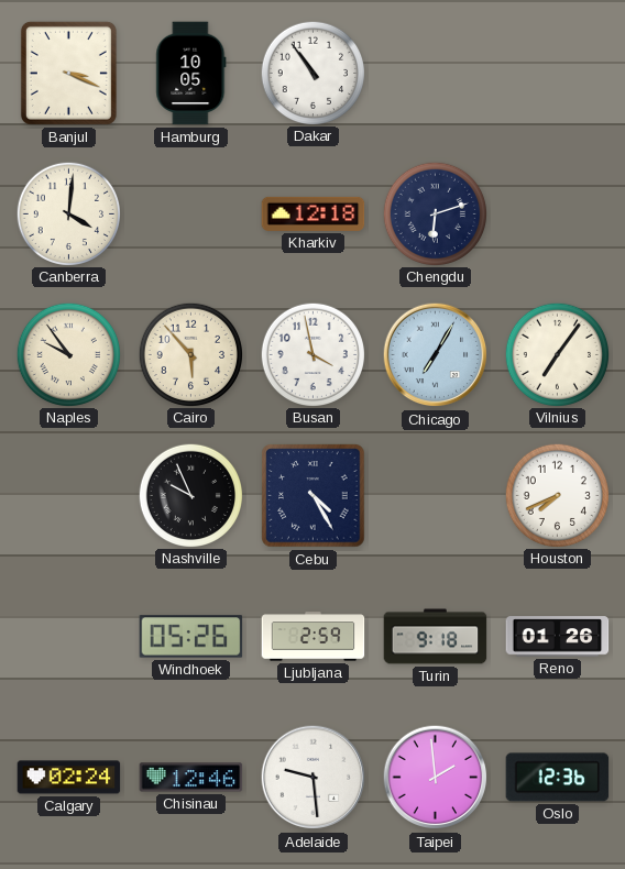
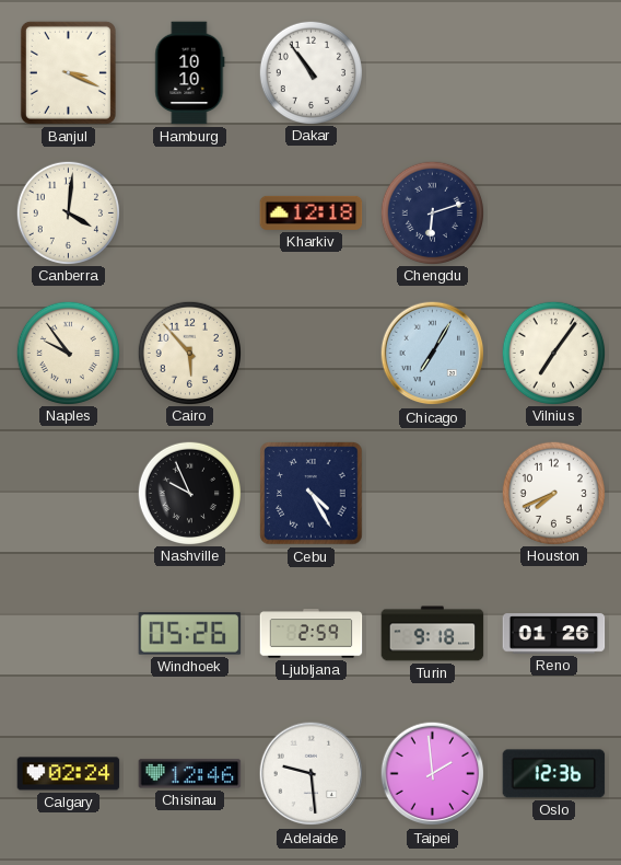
Hamburg: 10:05 -> 10:10 (190, 73)
Busan: 3:58 -> none (312, 354)
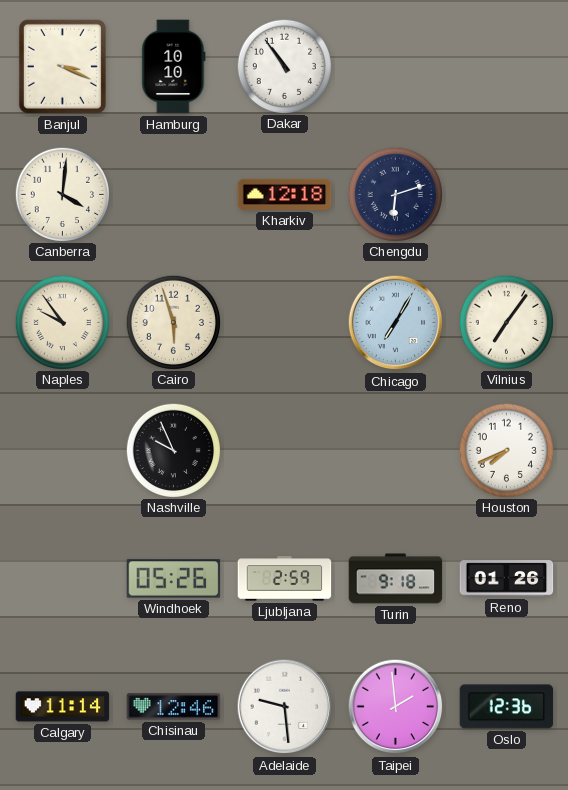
Cairo: 5:53 -> 5:57 (173, 322)
Cebu: 4:25 -> none (312, 494)
Calgary: 02:24 -> 11:14 (63, 707)
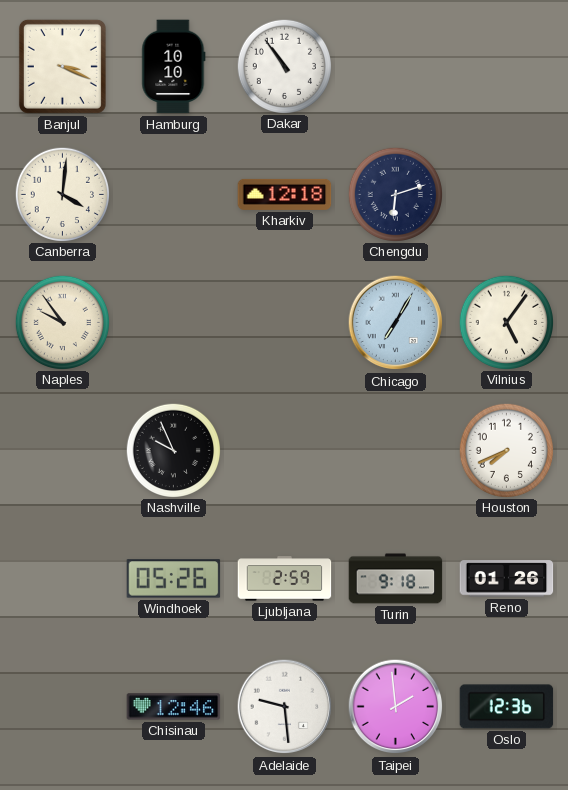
Cairo: 5:57 -> none (173, 322)
Vilnius: 7:06 -> 5:06 (506, 322)
Calgary: 11:14 -> none (63, 707)
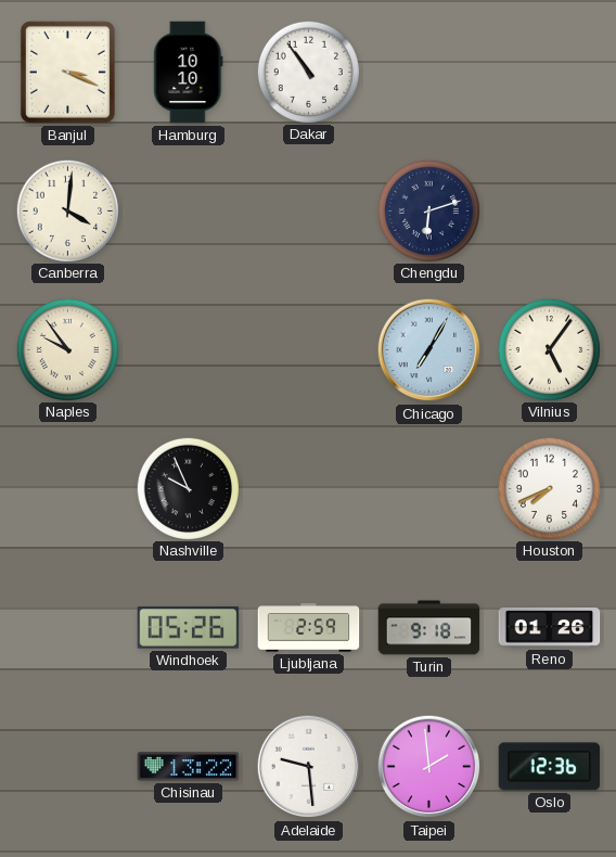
Kharkiv: 12:18 -> none (285, 194)
Chisinau: 12:46 -> 13:22 (189, 767)
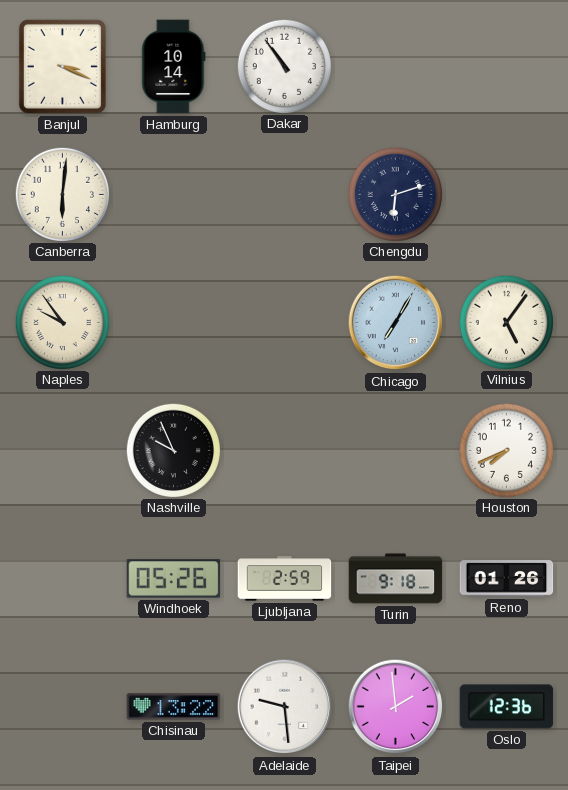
Hamburg: 10:10 -> 10:14 (174, 67)
Canberra: 4:01 -> 6:01 (62, 194)
